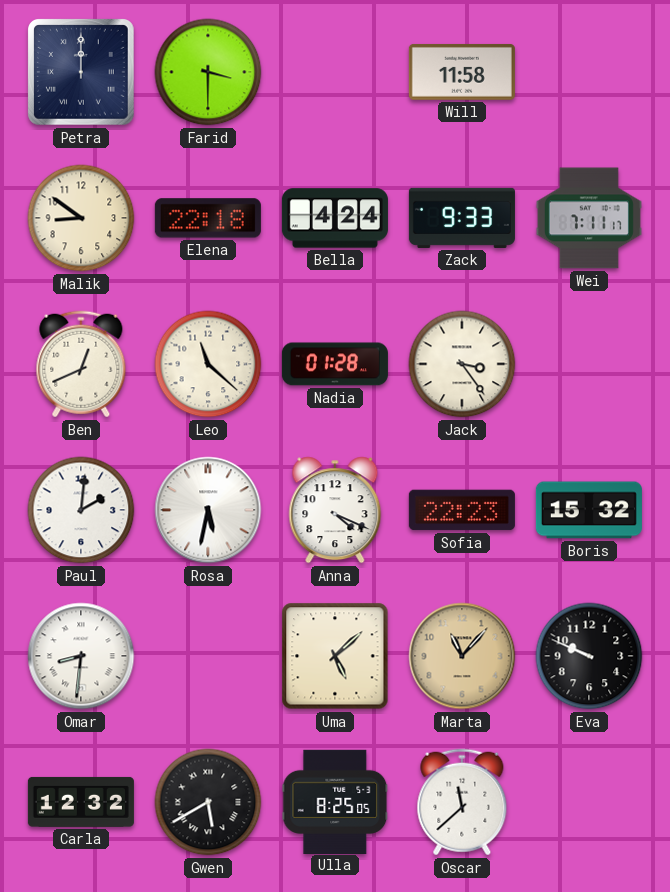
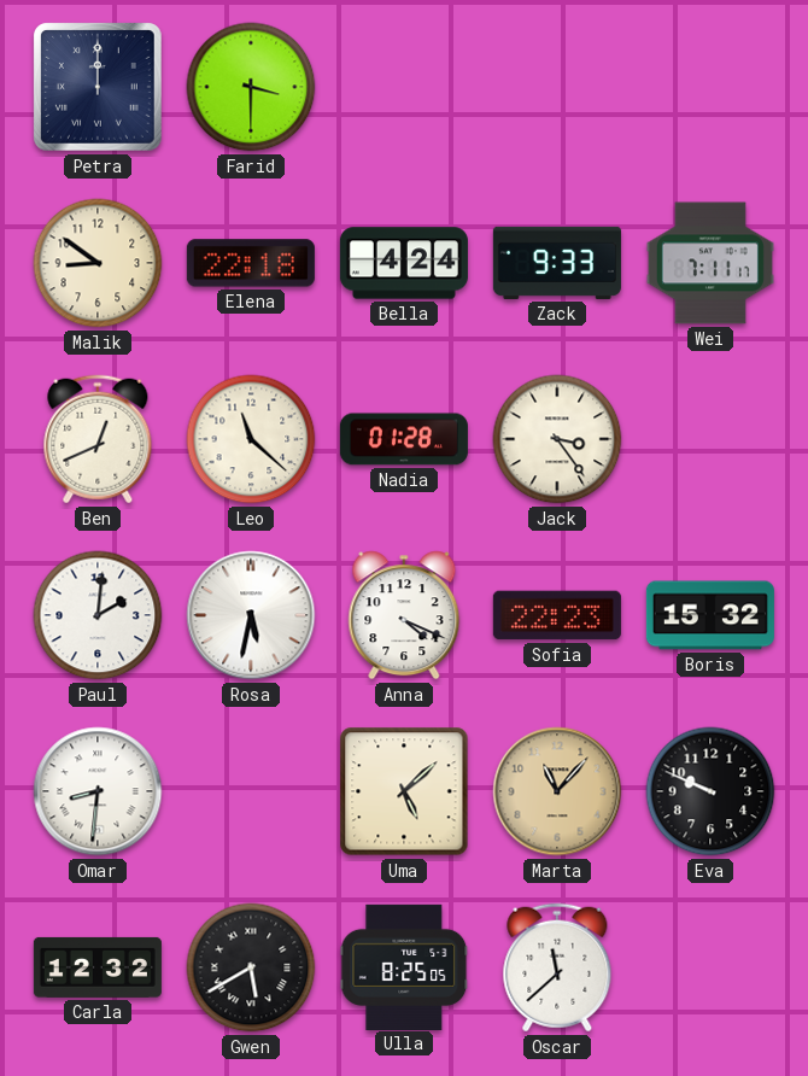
Will: 11:58 -> none (462, 72)
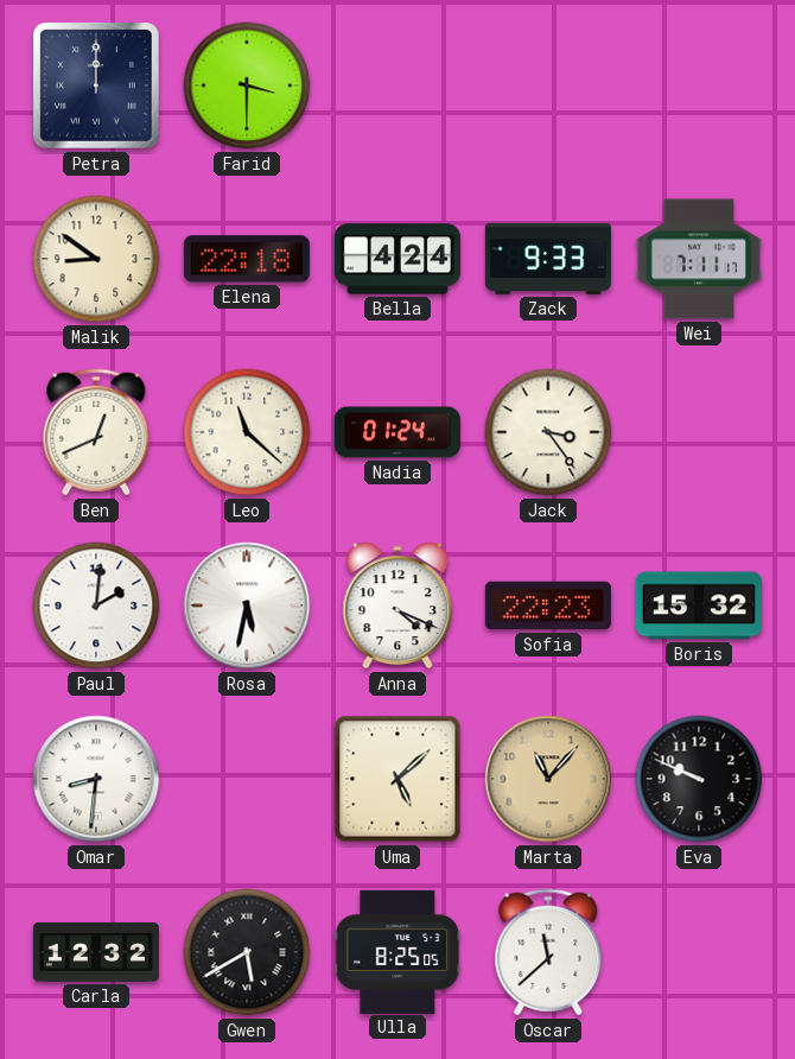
Nadia: 01:28 -> 01:24 (397, 432)
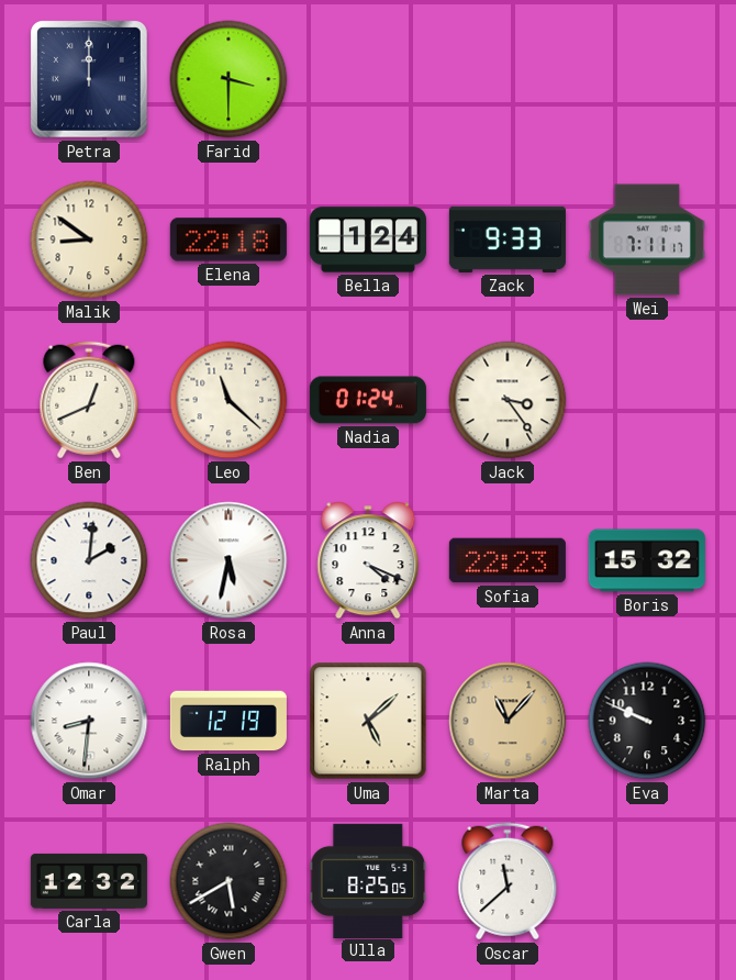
Bella: 4:24 -> 1:24 (368, 240)
Ralph: none -> 12:19 (228, 721)
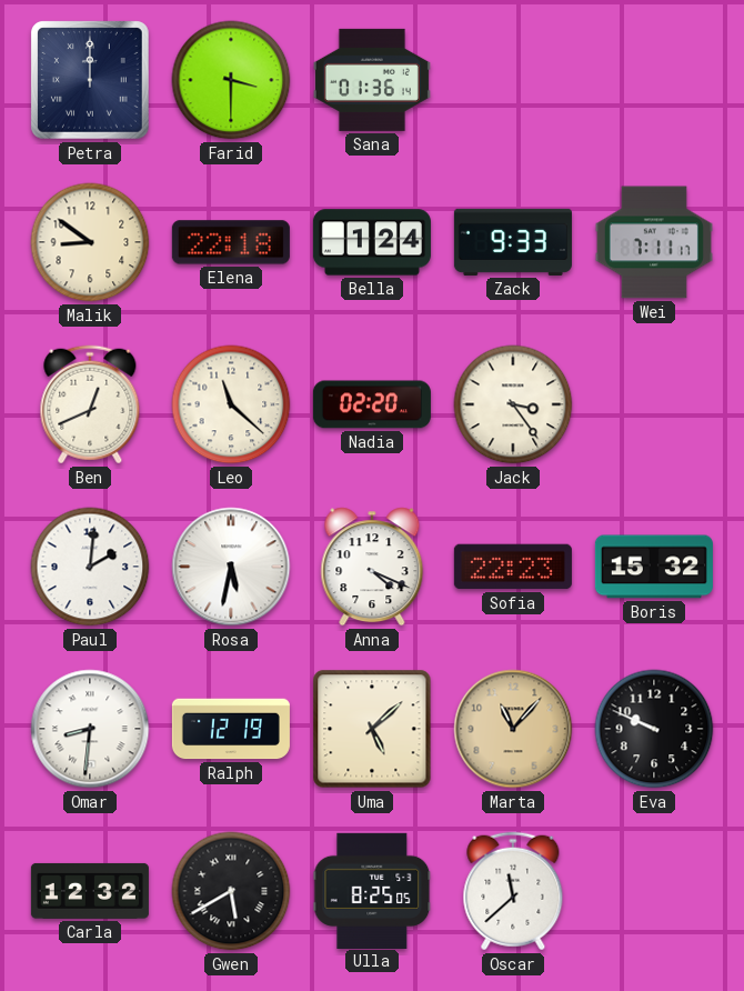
Sana: none -> 01:36 (372, 80)
Nadia: 01:24 -> 02:20 (372, 404)
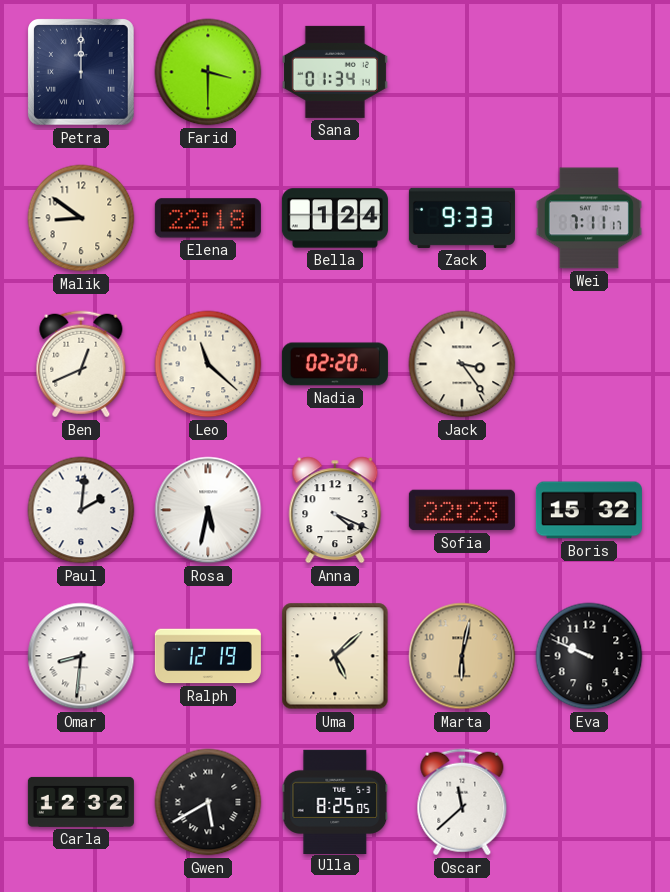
Sana: 01:36 -> 01:34 (335, 72)
Marta: 11:07 -> 6:02 (462, 656)
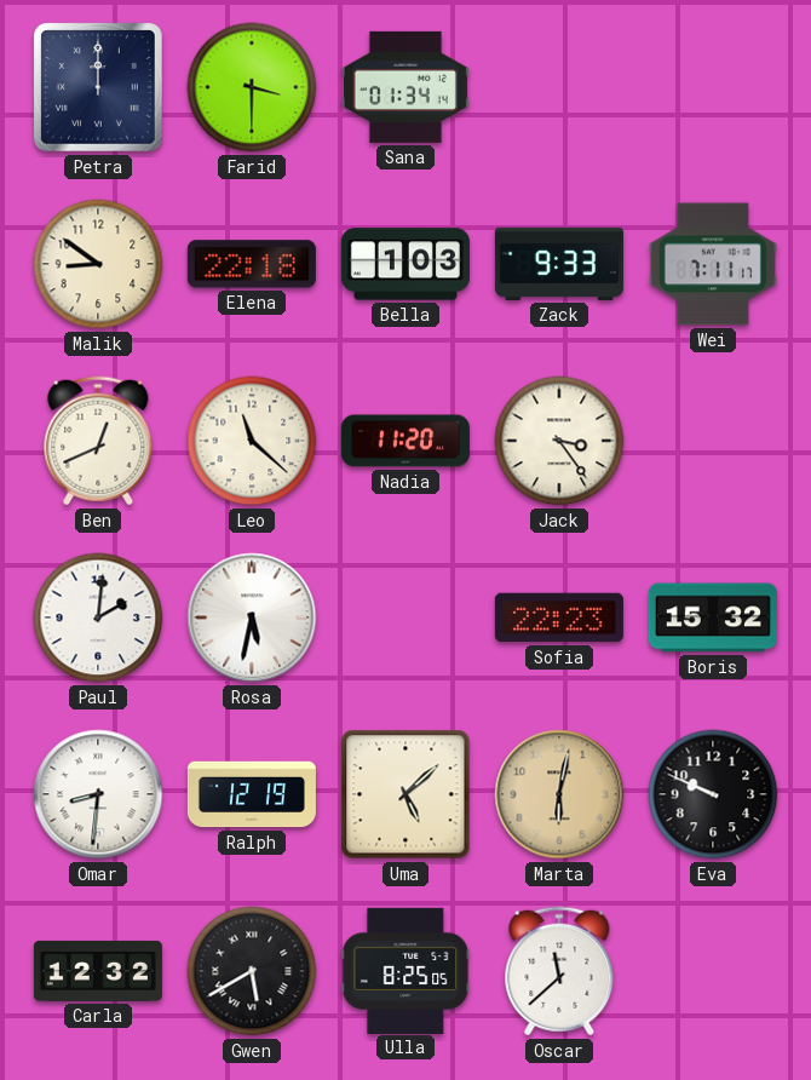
Bella: 1:24 -> 1:03 (405, 264)
Nadia: 02:20 -> 11:20 (405, 441)
Anna: 4:19 -> none (335, 510)
